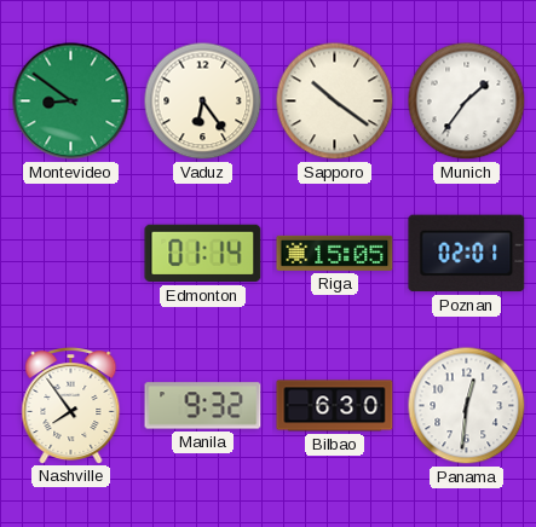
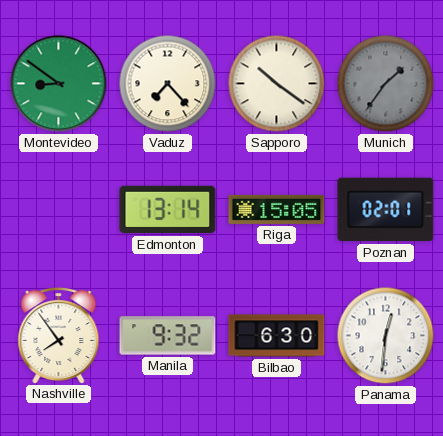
Vaduz: 6:24 -> 7:23 (168, 84)
Munich dial: white -> grey (386, 84)
Edmonton: 01:14 -> 13:14 (168, 210)
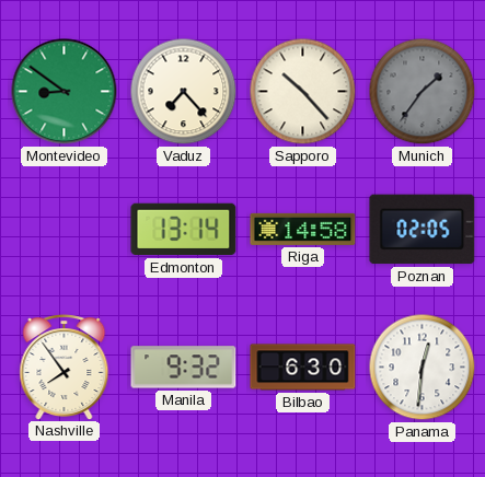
Sapporo: 10:21 -> 10:23 (303, 92)
Riga: 15:05 -> 14:58 (303, 229)
Poznan: 02:01 -> 02:05 (423, 230)
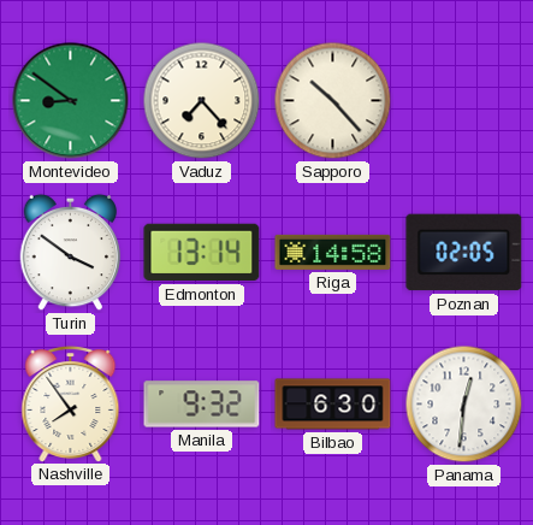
Munich: 1:36 -> none (423, 92)
Turin: none -> 3:51 (71, 253)
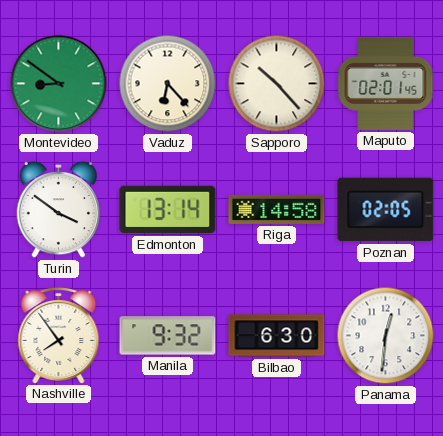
Vaduz: 7:23 -> 6:23 (168, 84)
Maputo: none -> 02:01 (386, 83)
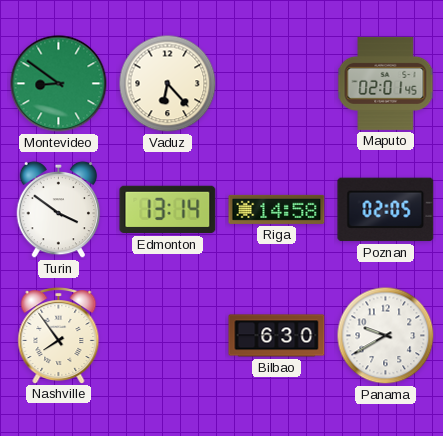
Sapporo: 10:23 -> none (277, 84)
Manila: 9:32 -> none (168, 336)
Panama: 12:31 -> 9:40 (386, 336)
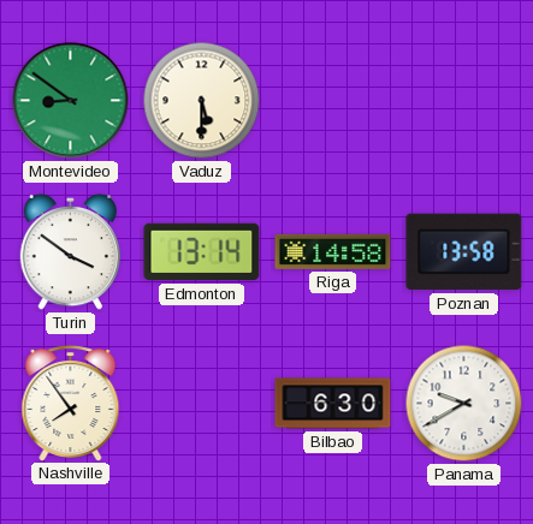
Vaduz: 6:23 -> 5:30 (202, 101)
Maputo: 02:01 -> none (386, 83)
Poznan: 02:05 -> 13:58 (464, 252)
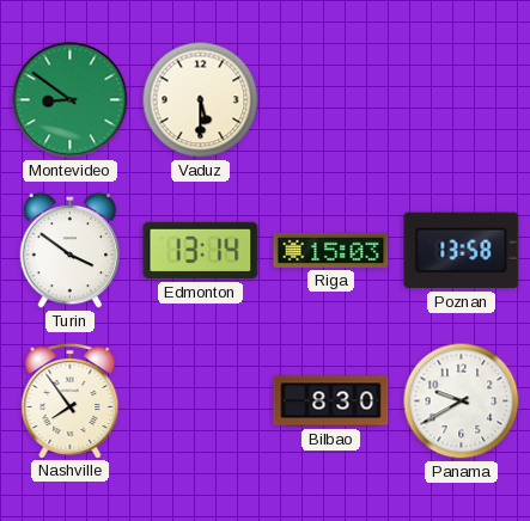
Riga: 14:58 -> 15:03 (331, 250)
Bilbao: 6:30 -> 8:30 (331, 402)
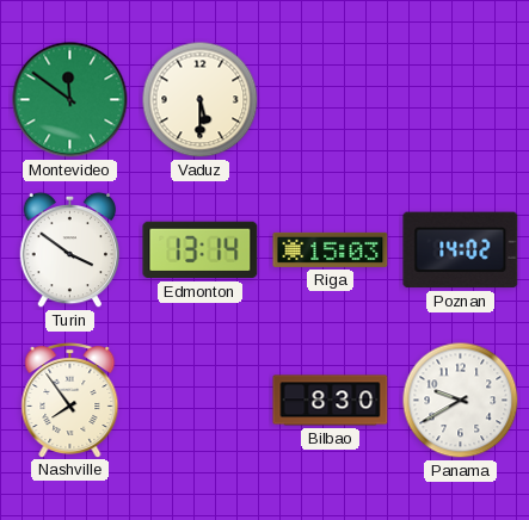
Montevideo: 8:51 -> 11:51 (70, 100)
Poznan: 13:58 -> 14:02 (461, 250)
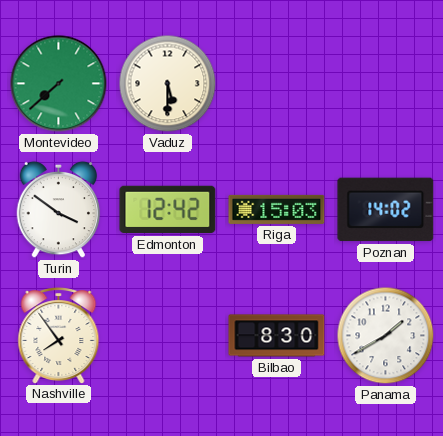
Montevideo: 11:51 -> 7:38 (59, 84)
Edmonton: 13:14 -> 12:42 (168, 210)
Panama: 9:40 -> 1:40 (386, 336)
